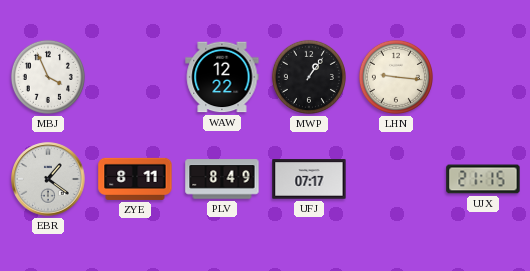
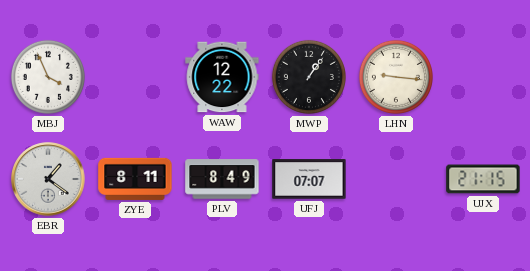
UFJ: 07:17 -> 07:07 (309, 179)
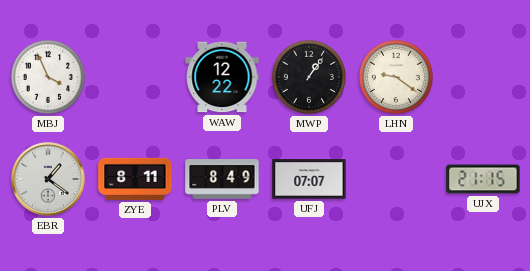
LHN: 9:16 -> 9:21 (396, 77)
